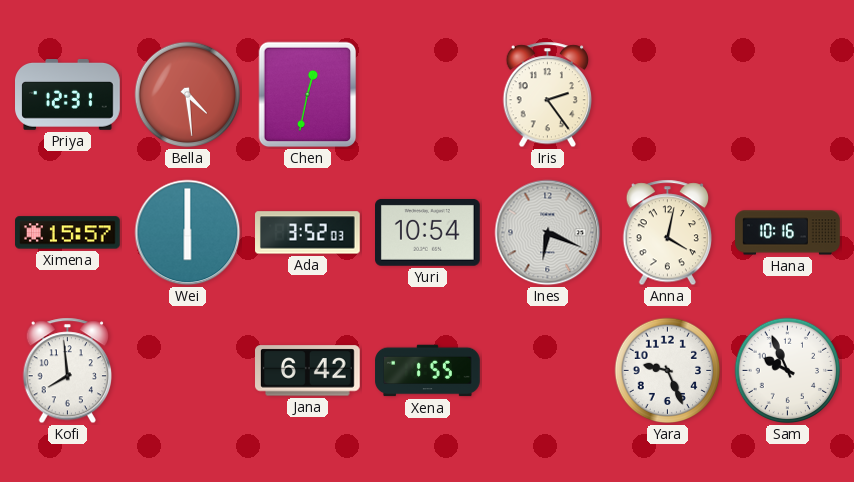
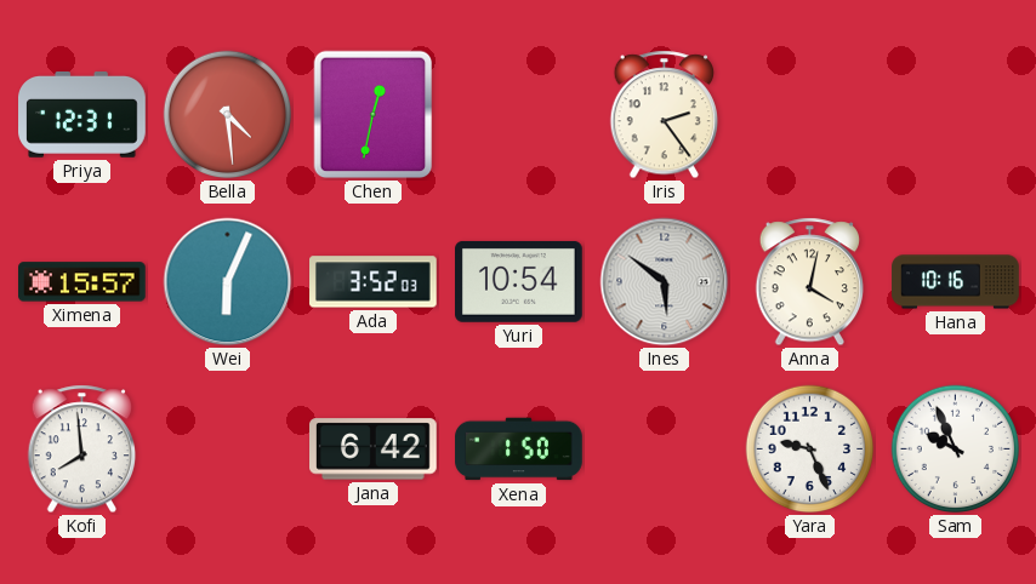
Wei: 6:00 -> 6:04 (228, 282)
Ines: 6:19 -> 5:51 (665, 282)
Xena: 1:55 -> 1:50 (519, 450)
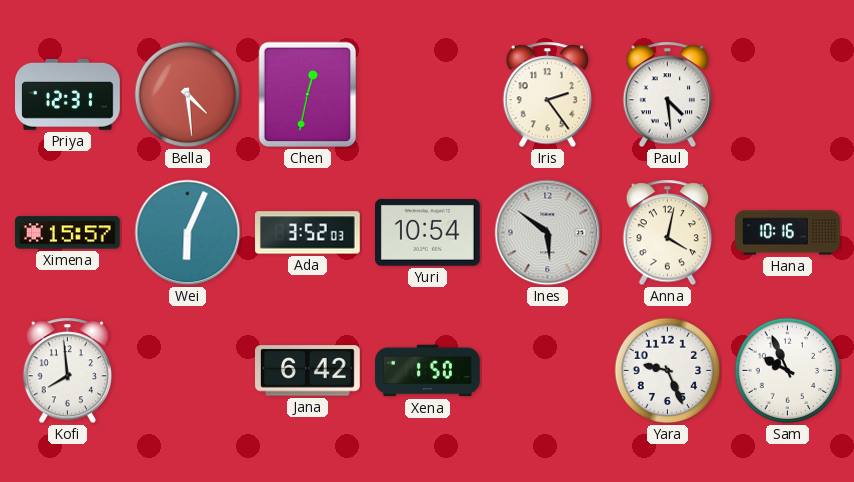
Paul: none -> 4:29 (667, 95)
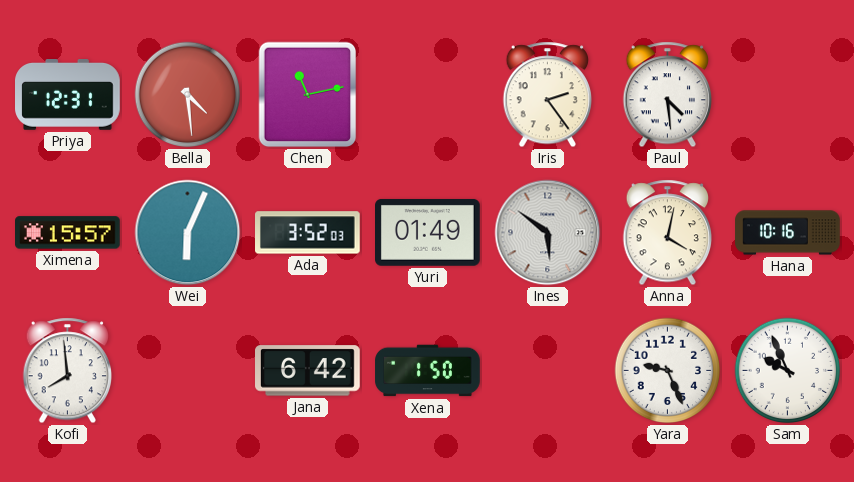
Chen: 12:32 -> 11:13 (308, 95)
Yuri: 10:54 -> 01:49 (428, 232)
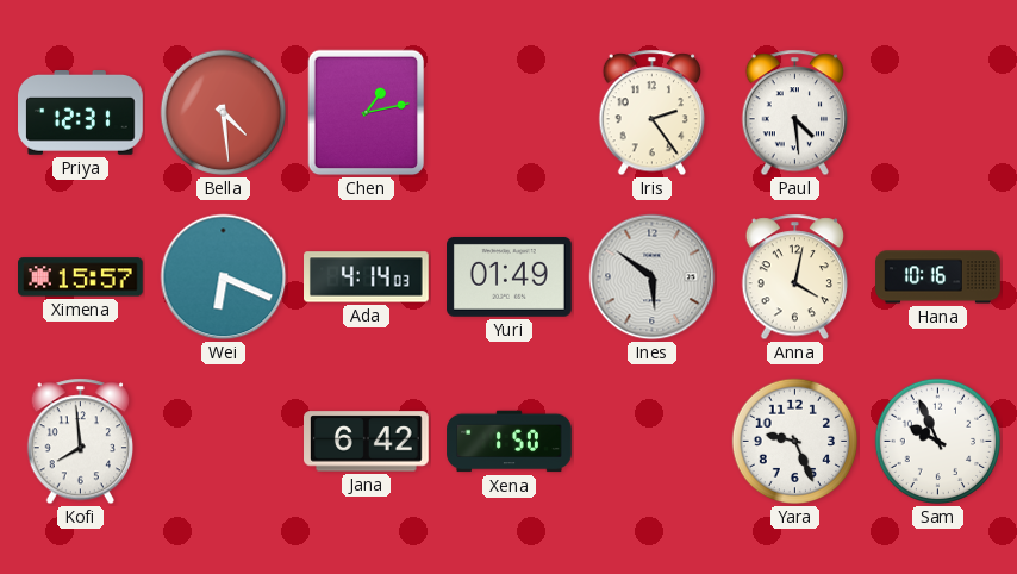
Chen: 11:13 -> 1:13 (367, 113)
Wei: 6:04 -> 6:19 (224, 277)
Ada: 3:52 -> 4:14 (367, 277)
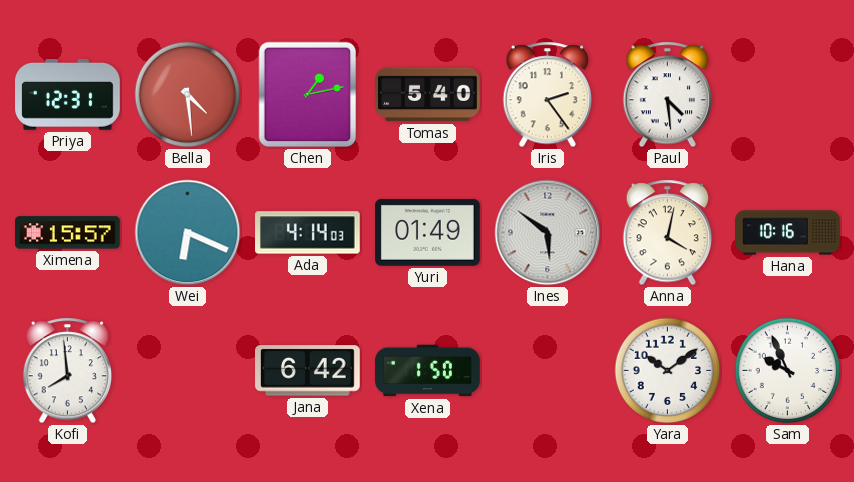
Tomas: none -> 5:40 (428, 95)
Yara: 9:26 -> 10:09 (668, 371)
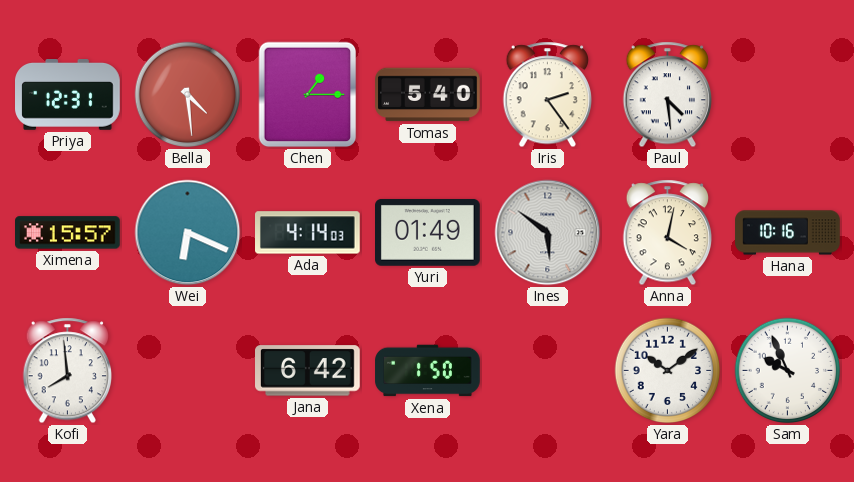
Chen: 1:13 -> 1:15 (308, 95)
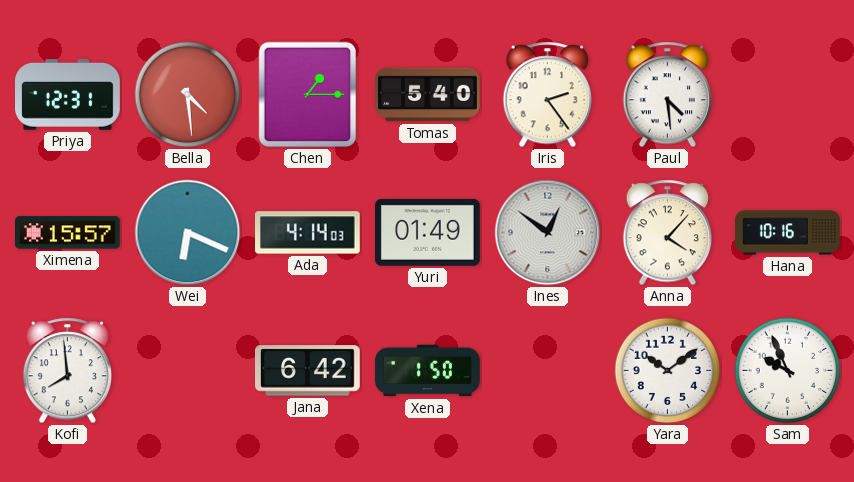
Ines: 5:51 -> 12:51 (548, 233)
Anna: 4:02 -> 4:07 (667, 233)
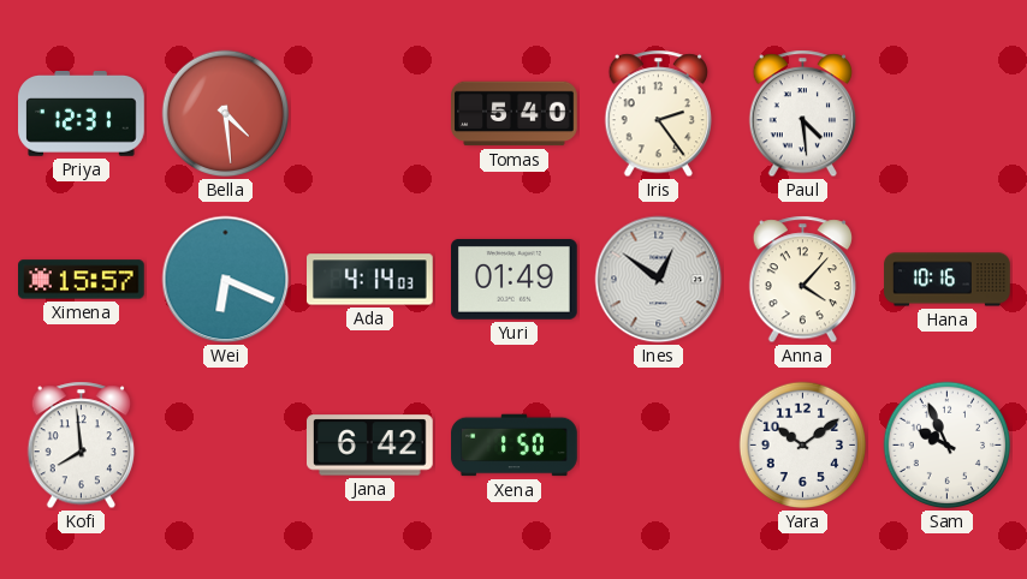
Chen: 1:15 -> none (308, 95)
